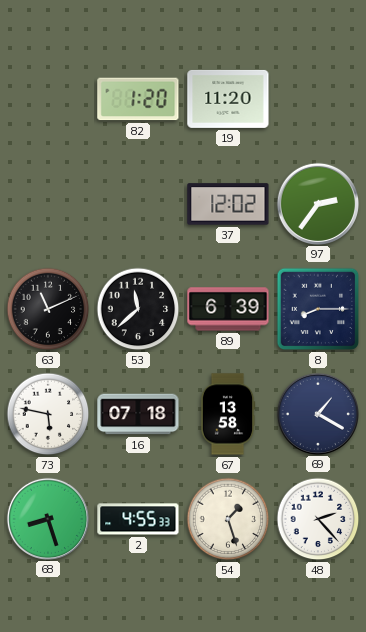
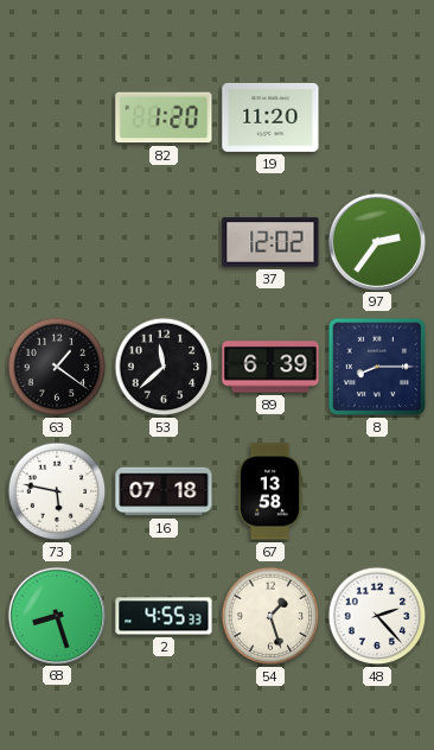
63: 11:11 -> 1:21 (57, 367)
69: 1:20 -> none (317, 413)
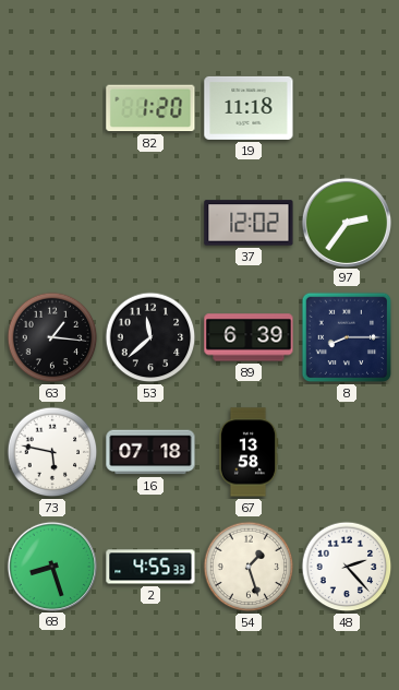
19: 11:20 -> 11:18 (249, 108)
63: 1:21 -> 1:16 (52, 337)
